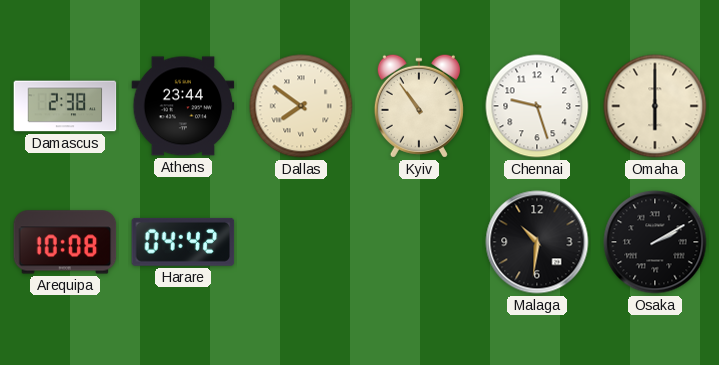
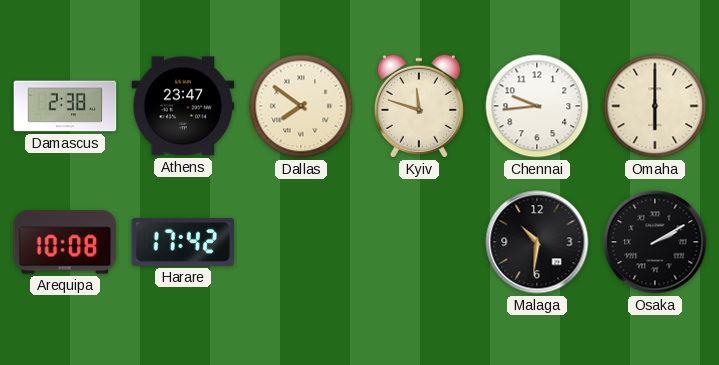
Athens: 23:44 -> 23:47 (183, 106)
Kyiv: 10:54 -> 11:48 (419, 106)
Chennai: 9:27 -> 9:44 (537, 106)
Harare: 04:42 -> 17:42 (183, 242)
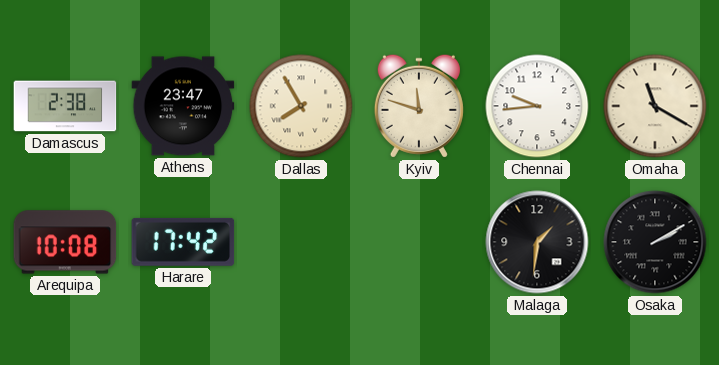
Dallas: 7:51 -> 7:55 (301, 106)
Omaha: 6:00 -> 11:20 (655, 106)
Malaga: 10:31 -> 1:31 (537, 242)
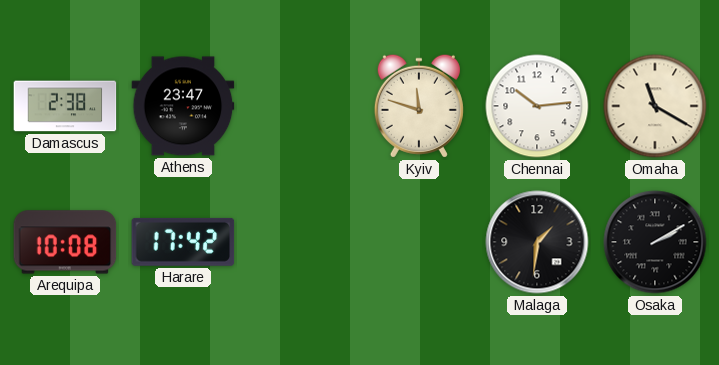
Dallas: 7:55 -> none (301, 106)
Chennai: 9:44 -> 10:14 (537, 106)
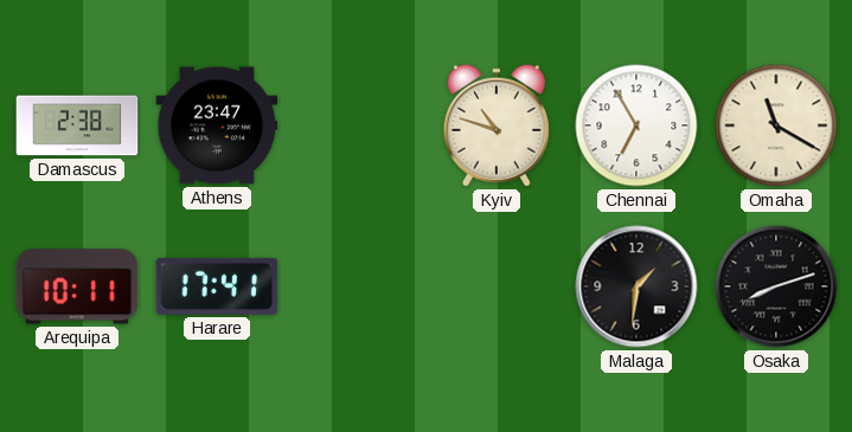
Kyiv: 11:48 -> 10:48 (497, 125)
Chennai: 10:14 -> 6:55 (636, 125)
Arequipa: 10:08 -> 10:11 (77, 286)
Harare: 17:42 -> 17:41 (217, 286)
Osaka: 2:10 -> 8:12 (776, 286)
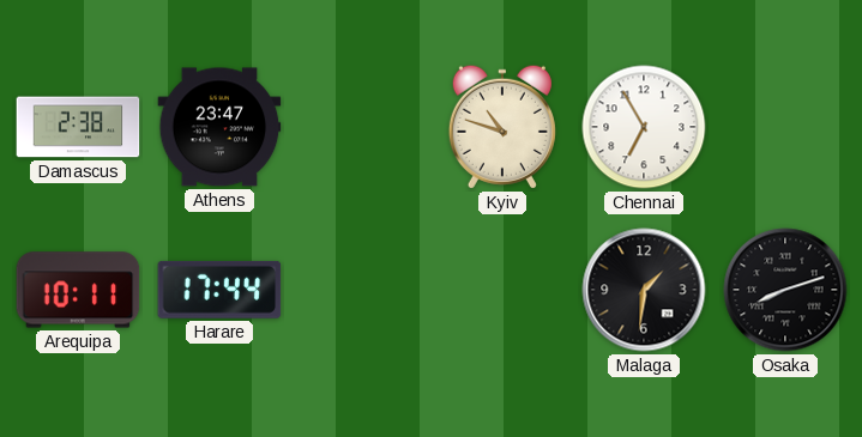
Omaha: 11:20 -> none (776, 125)
Harare: 17:41 -> 17:44 (219, 290)
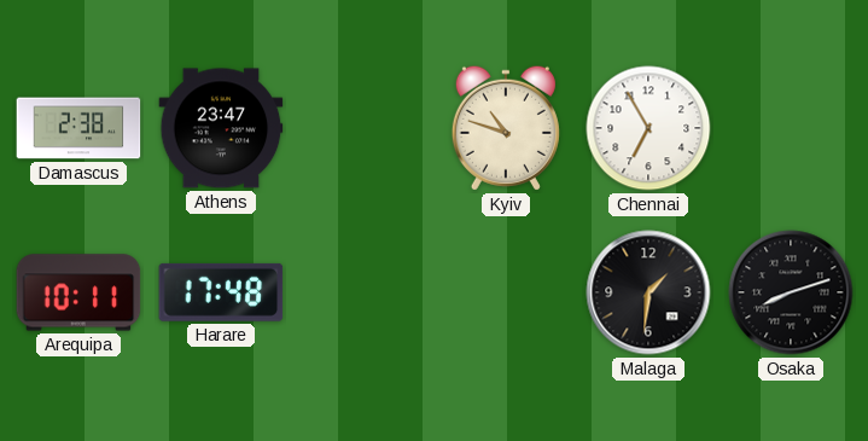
Harare: 17:44 -> 17:48 (221, 292)
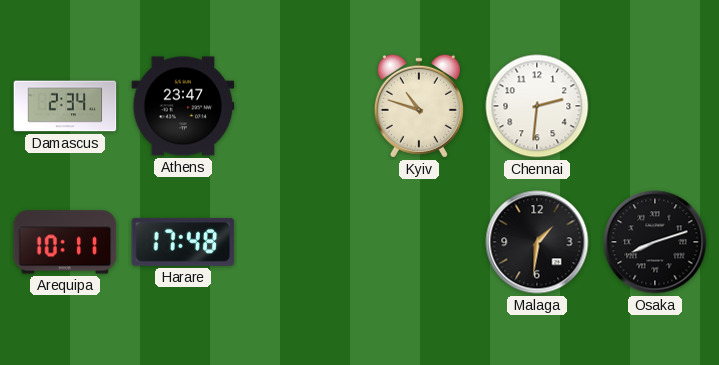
Damascus: 2:38 -> 2:34 (65, 106)
Chennai: 6:55 -> 2:31 (537, 106)
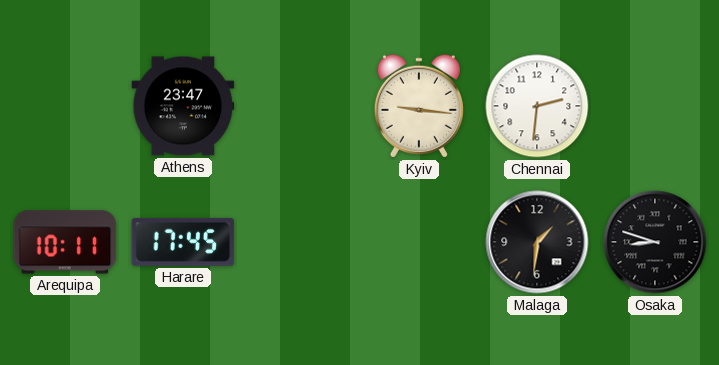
Damascus: 2:34 -> none (65, 106)
Kyiv: 10:48 -> 9:16 (419, 106)
Harare: 17:48 -> 17:45 (183, 242)
Osaka: 8:12 -> 8:48 (655, 242)
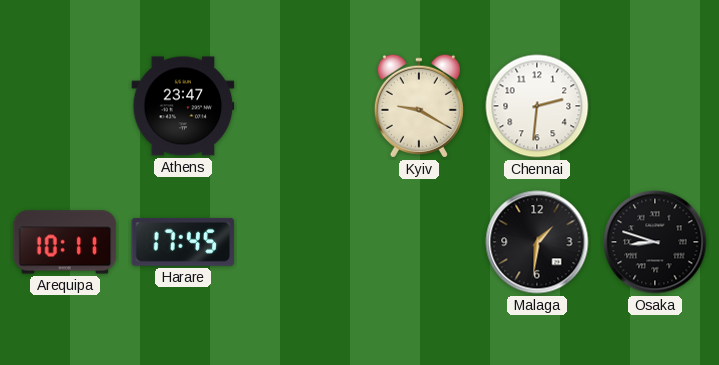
Kyiv: 9:16 -> 9:20 (419, 106)
